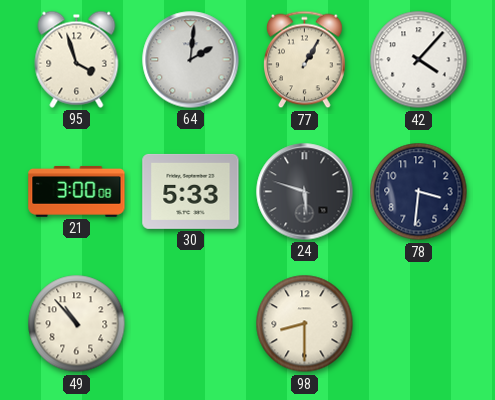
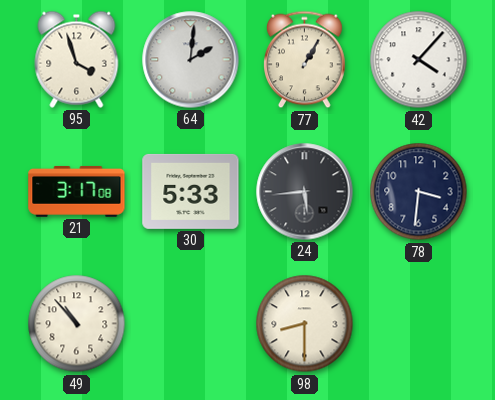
21: 3:00 -> 3:17 (77, 191)
24: 5:48 -> 5:44 (305, 192)
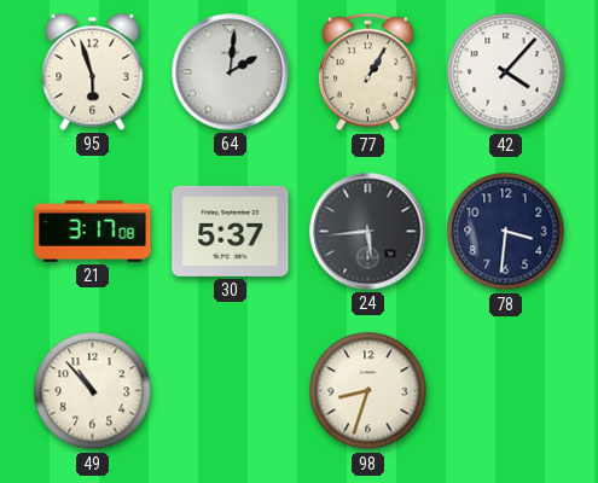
95: 3:57 -> 5:57 (93, 71)
30: 5:33 -> 5:37 (231, 231)
98: 8:30 -> 8:33 (368, 391)
